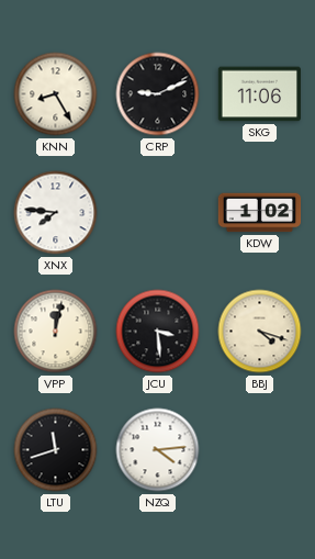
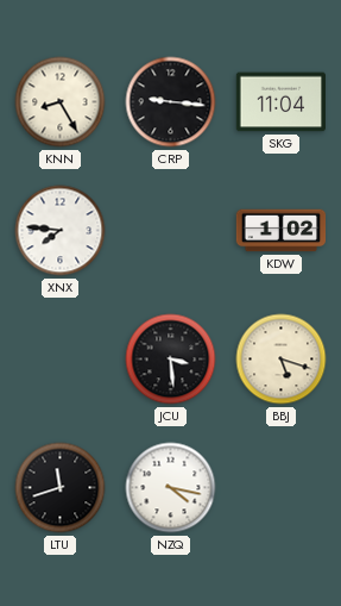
CRP: 9:11 -> 9:16 (171, 102)
SKG: 11:06 -> 11:04 (280, 102)
VPP: 12:02 -> none (56, 332)
BBJ: 4:18 -> 5:18 (282, 360)
NZQ: 4:14 -> 4:17 (171, 488)
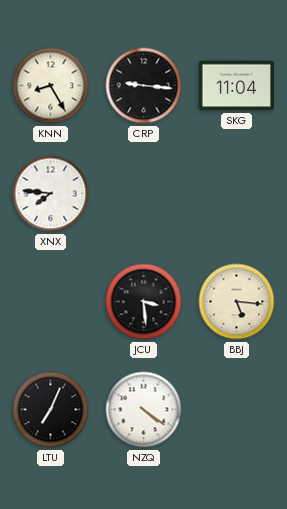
KDW: 1:02 -> none (282, 231)
BBJ: 5:18 -> 5:16 (237, 302)
LTU: 11:42 -> 7:04 (51, 410)
NZQ: 4:17 -> 4:21 (144, 410)
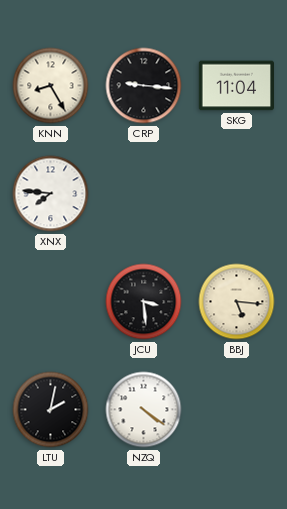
LTU: 7:04 -> 2:02 (51, 410)
